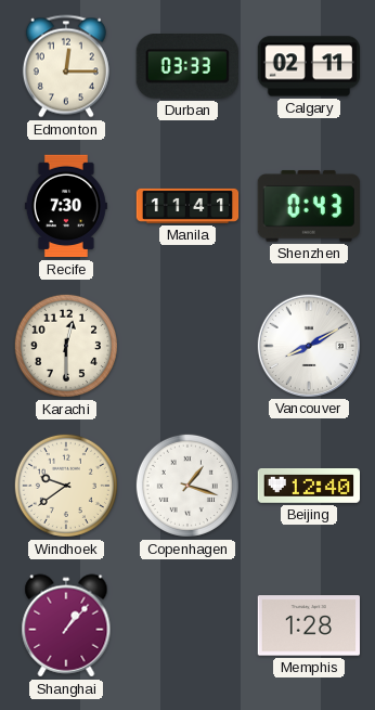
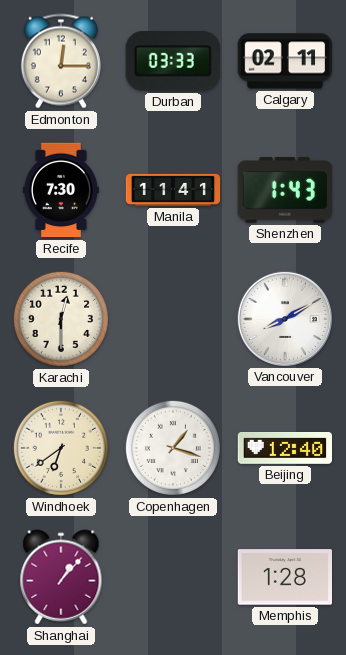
Shenzhen: 0:43 -> 1:43 (284, 190)
Windhoek: 9:39 -> 6:39 (61, 448)
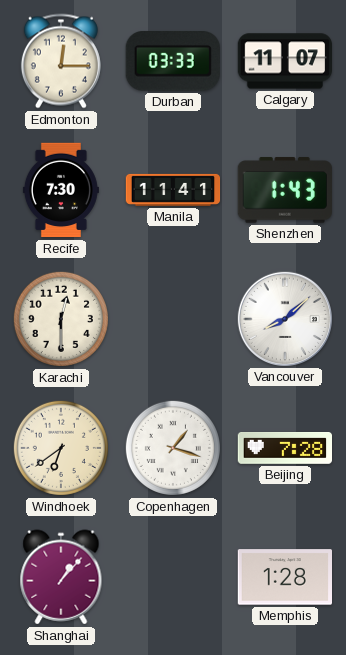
Calgary: 02:11 -> 11:07 (285, 61)
Vancouver: 8:10 -> 8:08 (284, 318)
Beijing: 12:40 -> 7:28 (285, 449)
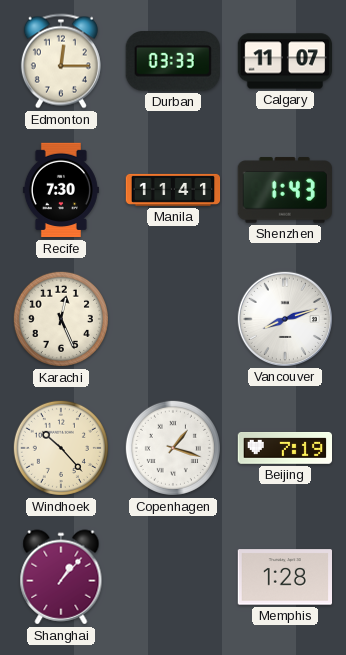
Karachi: 12:30 -> 12:26 (61, 319)
Vancouver: 8:08 -> 8:12 (284, 318)
Windhoek: 6:39 -> 10:23 (61, 448)
Beijing: 7:28 -> 7:19 (285, 449)
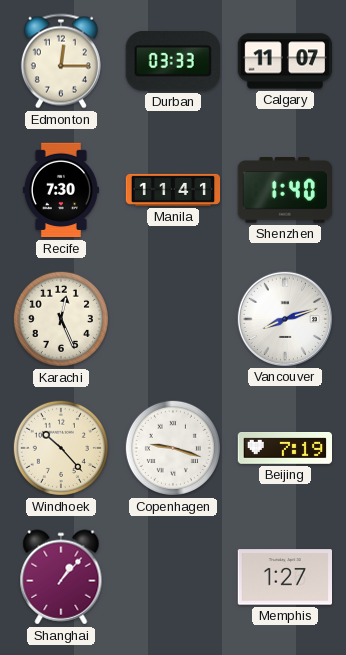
Shenzhen: 1:43 -> 1:40 (284, 190)
Copenhagen: 1:18 -> 9:18 (173, 448)
Memphis: 1:28 -> 1:27 (284, 577)
